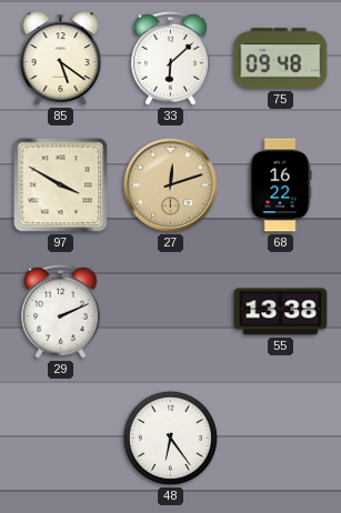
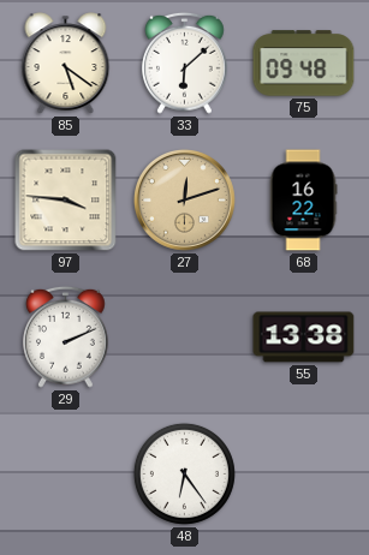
97: 3:50 -> 3:46 (66, 201)
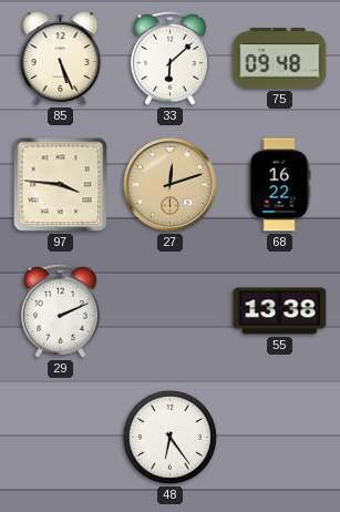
85: 5:21 -> 5:26 (61, 59)
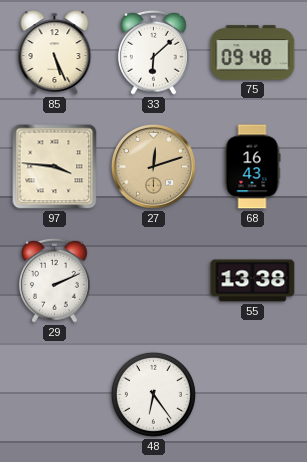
68: 16:22 -> 16:43 (252, 167)
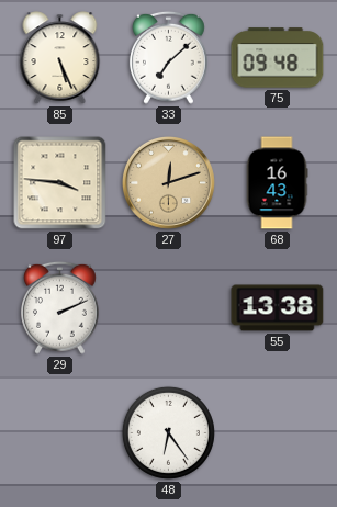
33: 6:08 -> 7:08 (169, 57)
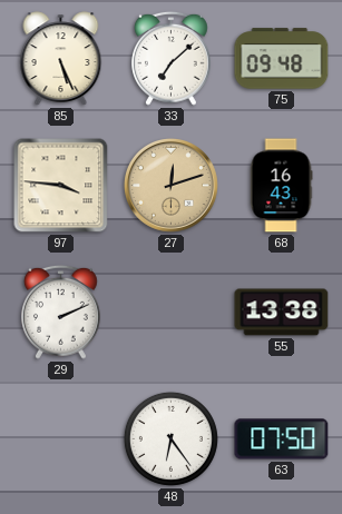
63: none -> 07:50 (282, 439)
